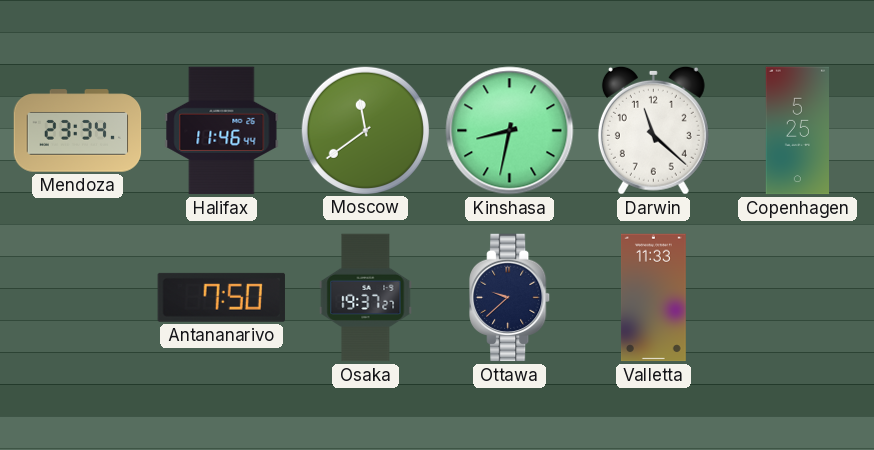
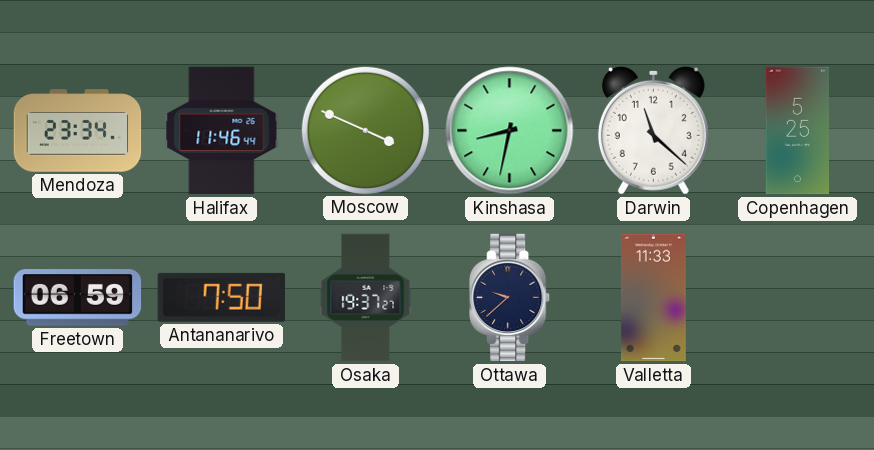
Moscow: 11:39 -> 3:49 (365, 130)
Freetown: none -> 06:59 (78, 298)
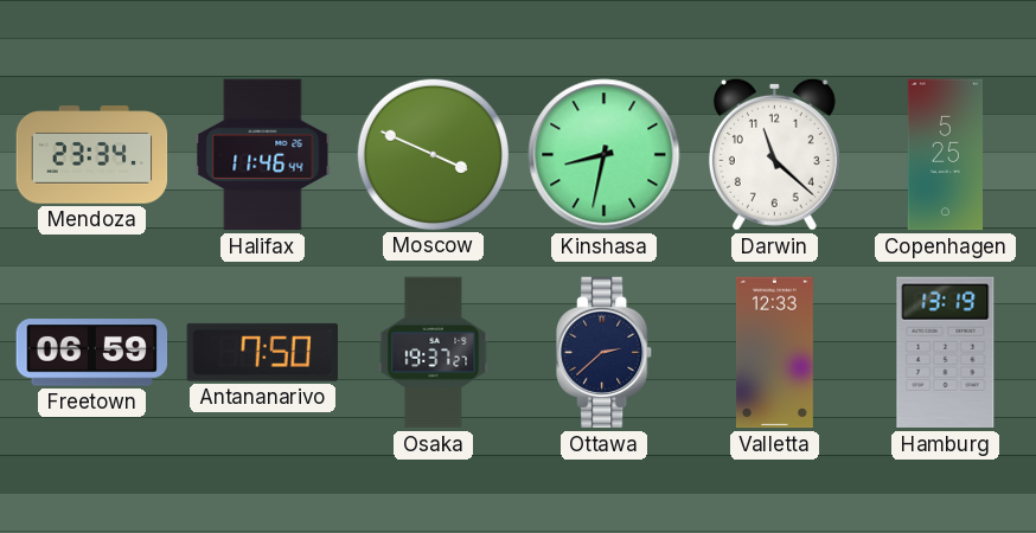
Ottawa: 9:38 -> 2:38 (605, 353)
Valletta: 11:33 -> 12:33 (774, 353)
Hamburg: none -> 13:19 (946, 353)
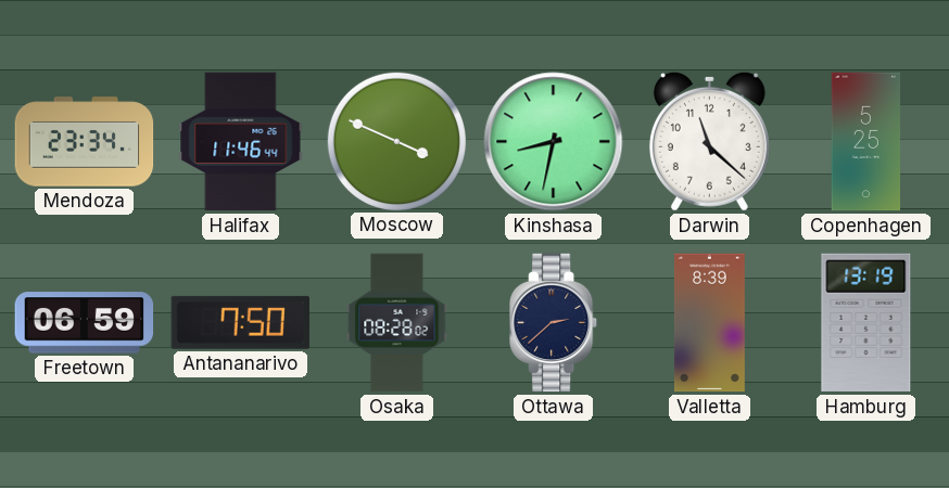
Osaka: 19:37 -> 08:28 (397, 323)
Valletta: 12:33 -> 8:39 (709, 323)
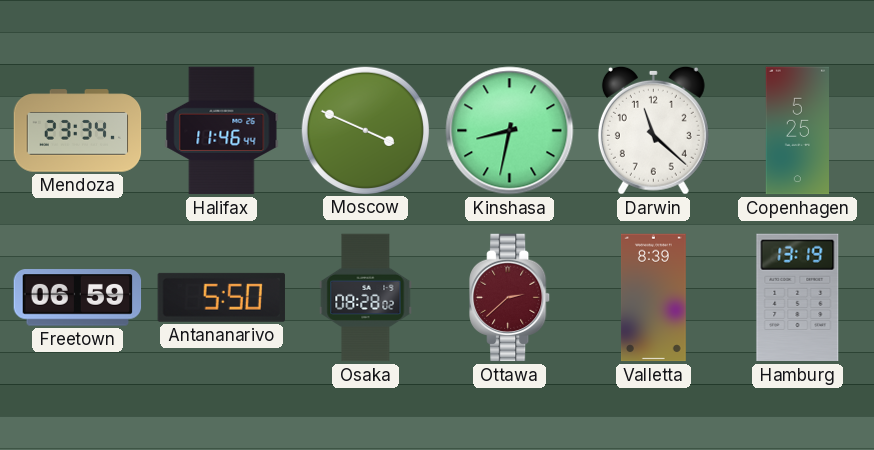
Antananarivo: 7:50 -> 5:50 (221, 297)
Ottawa dial: navy -> burgundy (510, 298)
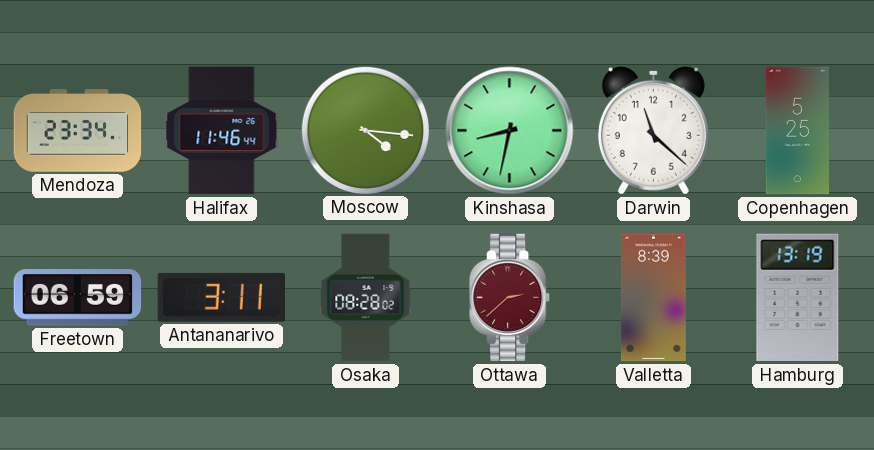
Moscow: 3:49 -> 4:16 (365, 130)
Antananarivo: 5:50 -> 3:11 (221, 297)
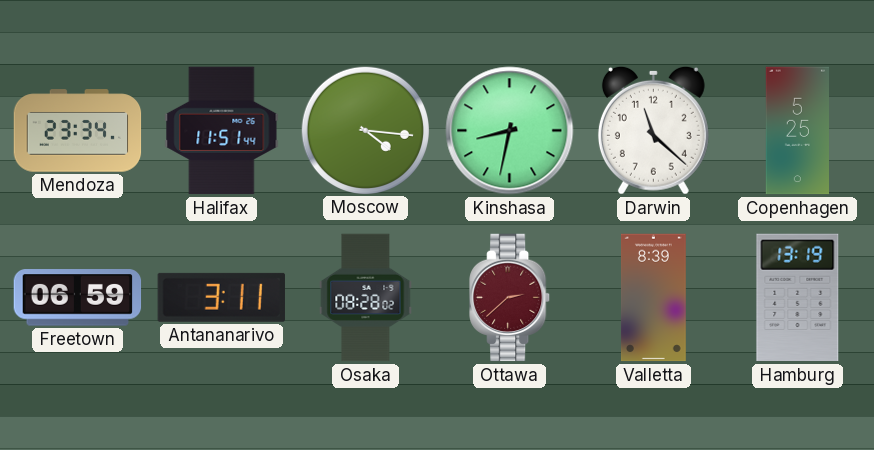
Halifax: 11:46 -> 11:51 (222, 131)
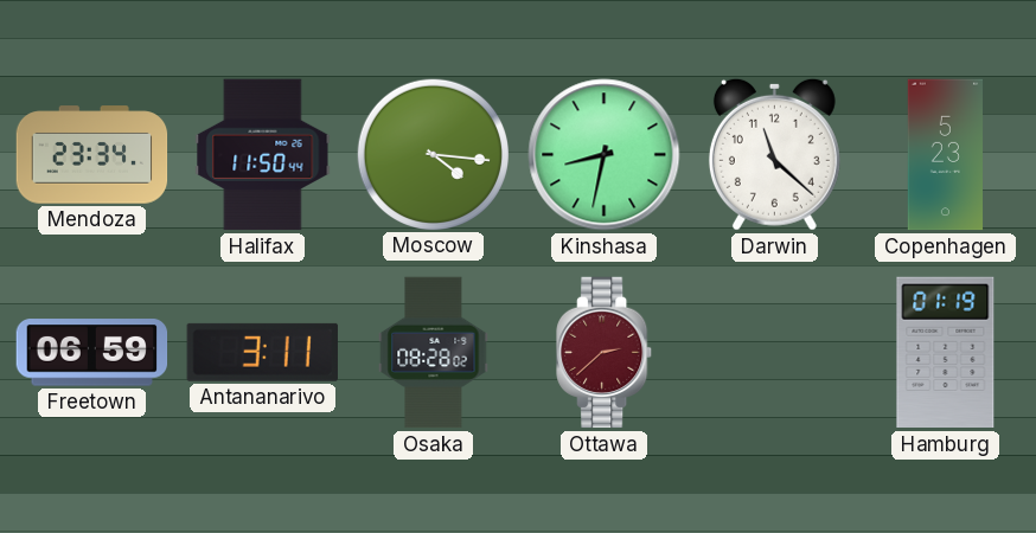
Halifax: 11:51 -> 11:50 (263, 155)
Copenhagen: 5:25 -> 5:23 (946, 155)
Valletta: 8:39 -> none (653, 298)
Hamburg: 13:19 -> 01:19 (946, 353)
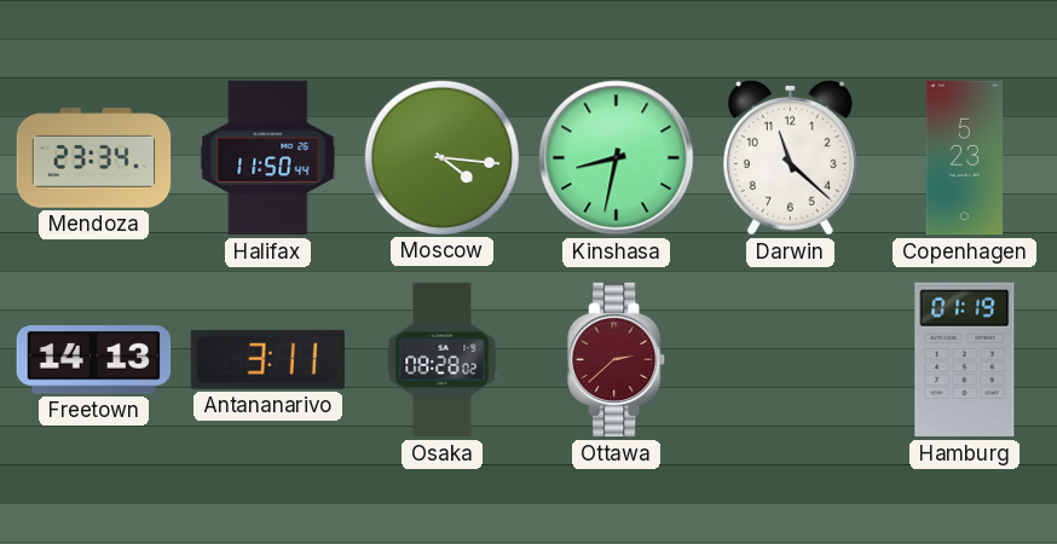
Freetown: 06:59 -> 14:13 (94, 360)
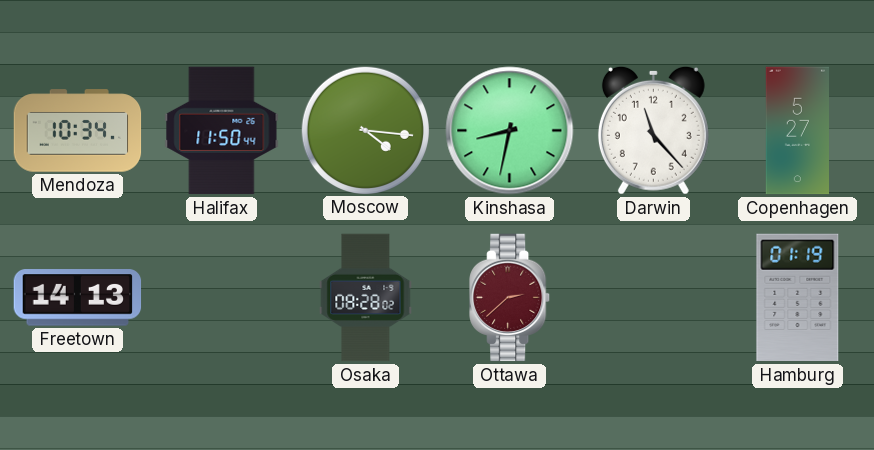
Mendoza: 23:34 -> 10:34 (78, 131)
Darwin: 11:22 -> 11:23 (653, 130)
Copenhagen: 5:23 -> 5:27 (798, 131)
Antananarivo: 3:11 -> none (267, 359)
